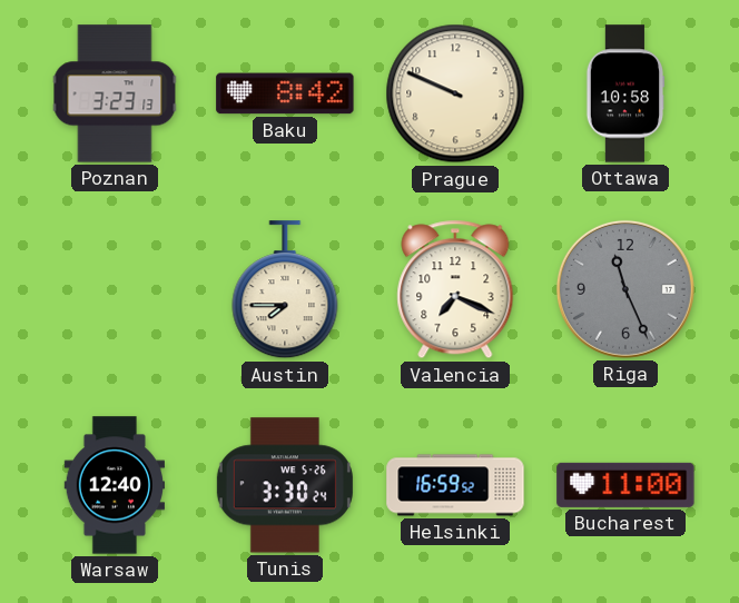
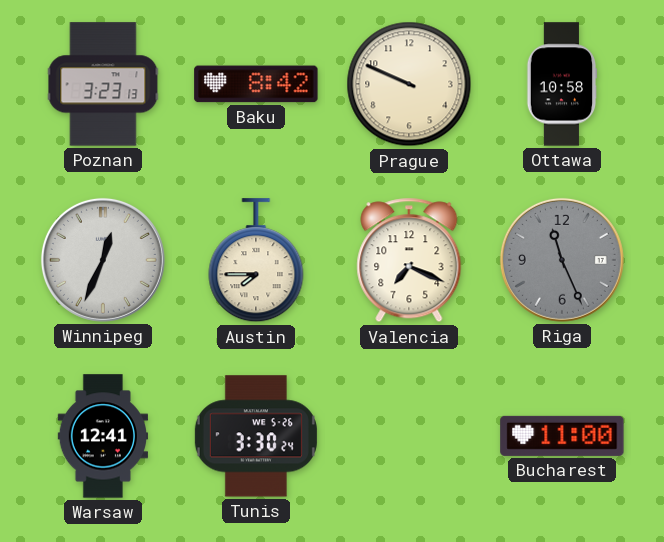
Winnipeg: none -> 12:34 (103, 260)
Warsaw: 12:40 -> 12:41 (102, 436)
Helsinki: 16:59 -> none (455, 485)
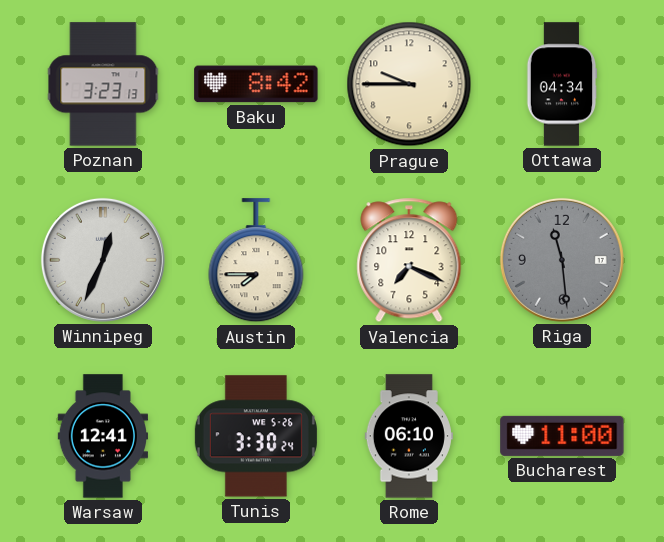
Prague: 9:49 -> 9:45 (409, 84)
Ottawa: 10:58 -> 04:34 (562, 84)
Riga: 11:26 -> 11:29 (562, 260)
Rome: none -> 06:10 (409, 436)
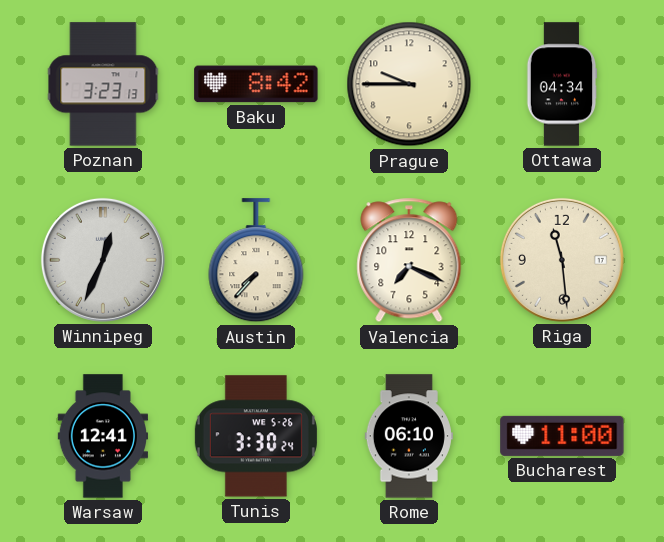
Austin: 7:45 -> 7:37 (256, 261)
Riga dial: grey -> cream (562, 260)
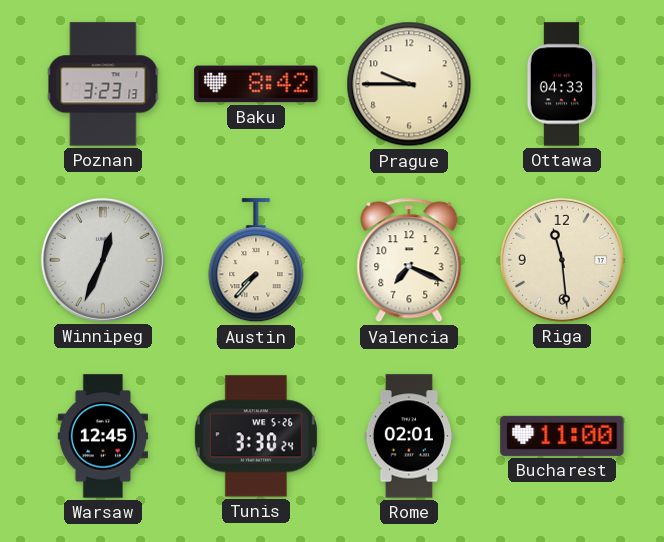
Ottawa: 04:34 -> 04:33 (562, 84)
Warsaw: 12:41 -> 12:45 (102, 436)
Rome: 06:10 -> 02:01 (409, 436)
